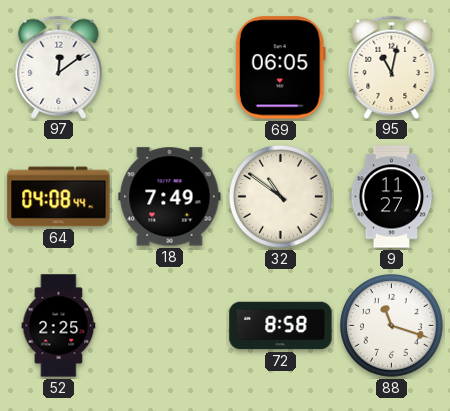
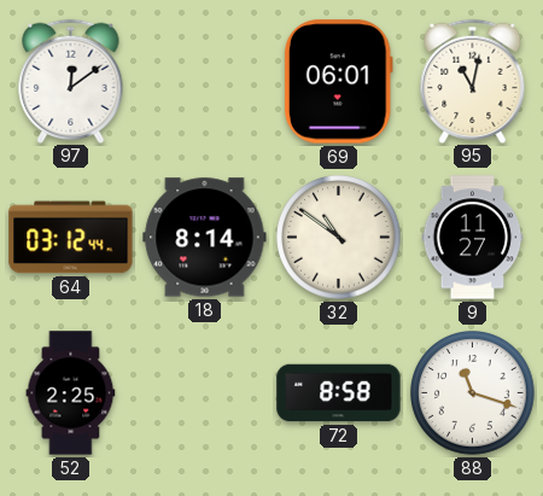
69: 06:05 -> 06:01 (338, 82)
64: 04:08 -> 03:12 (71, 238)
18: 7:49 -> 8:14 (205, 238)
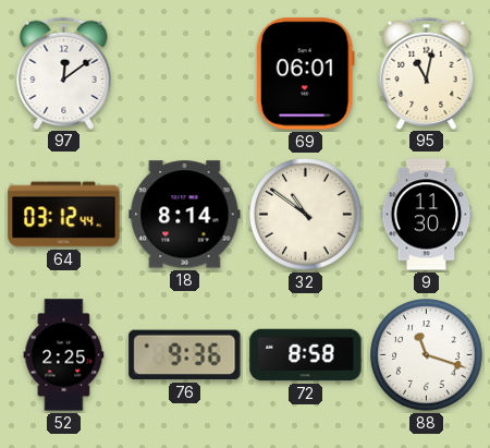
9: 11:27 -> 11:30 (427, 215)
76: none -> 9:36 (185, 355)
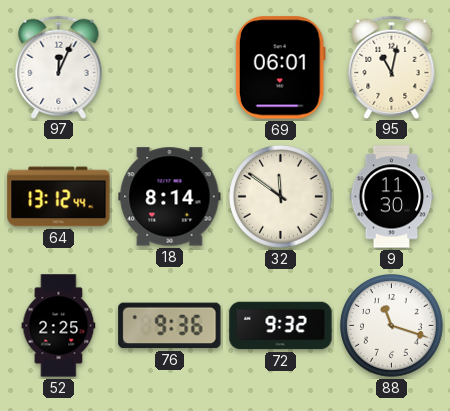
97: 12:09 -> 12:04 (59, 67)
64: 03:12 -> 13:12 (59, 197)
32: 10:51 -> 11:51 (281, 197)
72: 8:58 -> 9:32 (281, 326)
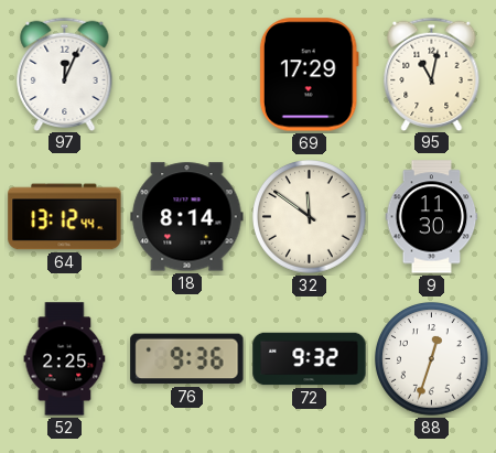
69: 06:01 -> 17:29 (309, 75)
88: 11:18 -> 12:33 (432, 359)
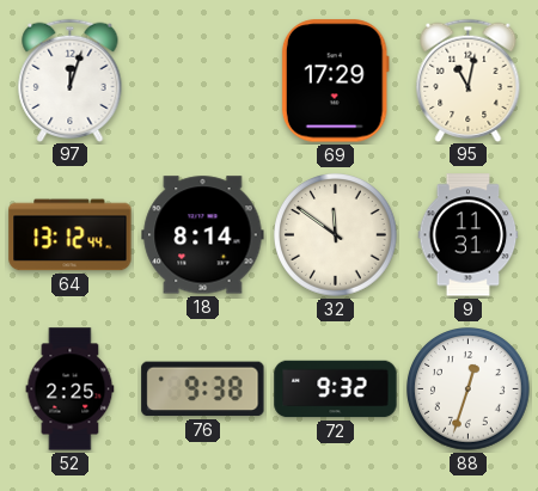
97: 12:04 -> 12:03 (71, 80)
9: 11:30 -> 11:31 (469, 235)
76: 9:36 -> 9:38 (203, 389)
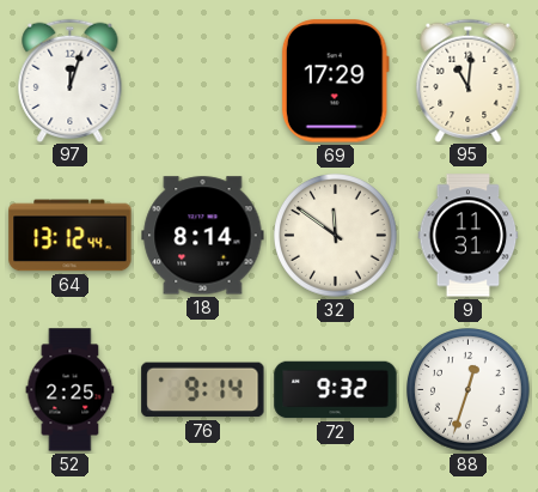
95: 11:02 -> 11:01 (469, 80)
76: 9:38 -> 9:14 (203, 390)
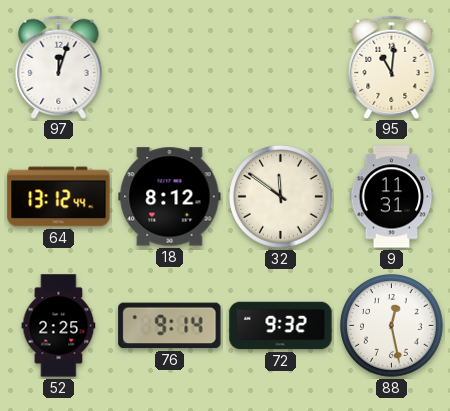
69: 17:29 -> none (335, 81)
18: 8:14 -> 8:12 (170, 197)
88: 12:33 -> 12:28 (392, 326)
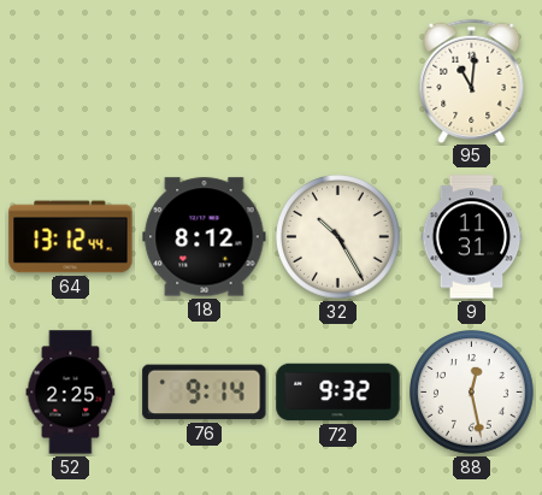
97: 12:03 -> none (59, 67)
32: 11:51 -> 10:25 (338, 237)
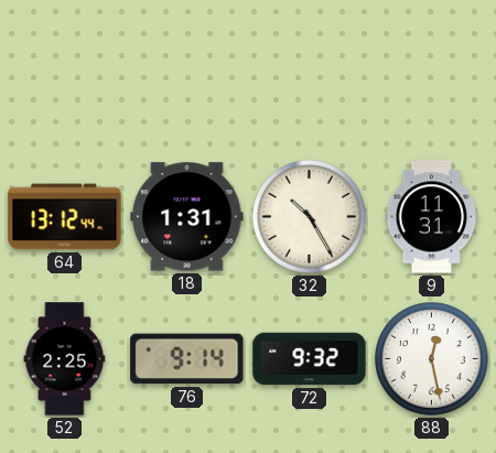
95: 11:01 -> none (472, 81)
18: 8:12 -> 1:31 (187, 217)
